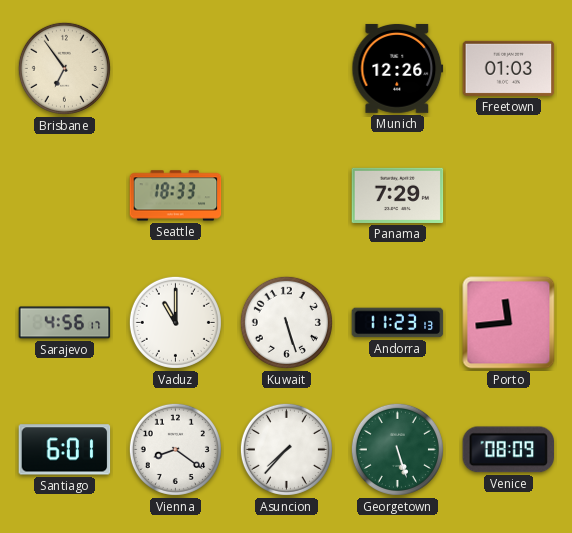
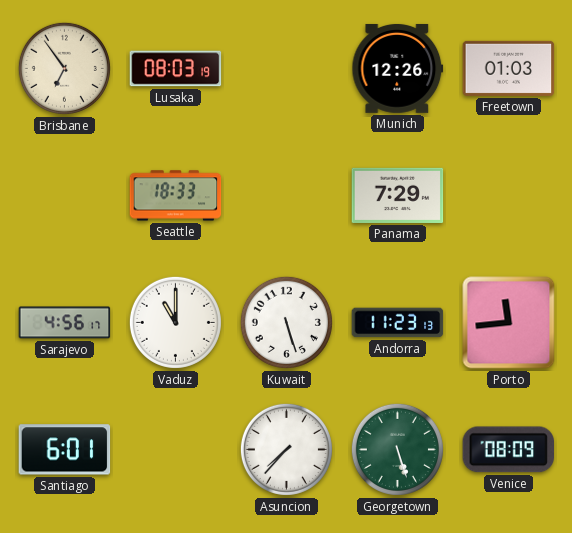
Lusaka: none -> 08:03 (176, 69)
Vienna: 8:21 -> none (175, 449)
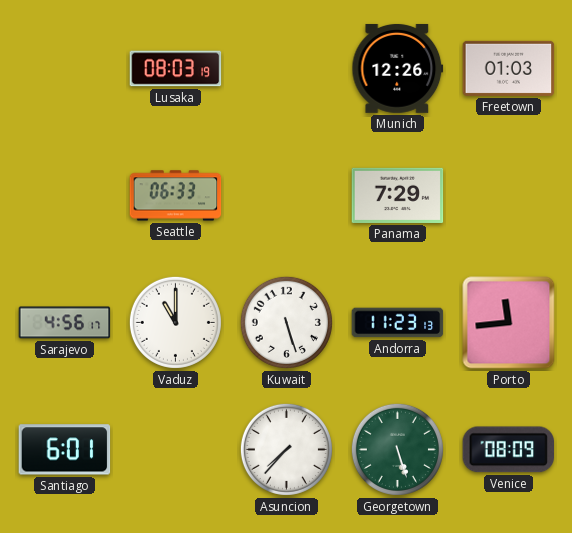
Brisbane: 6:54 -> none (64, 68)
Seattle: 18:33 -> 06:33 (176, 196)
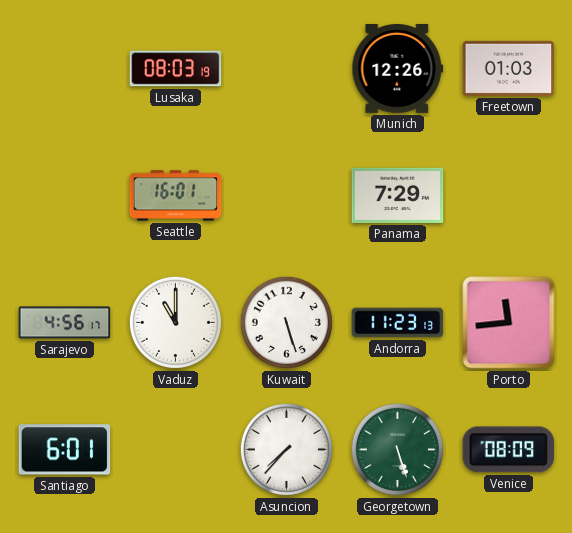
Seattle: 06:33 -> 16:01 (176, 196)
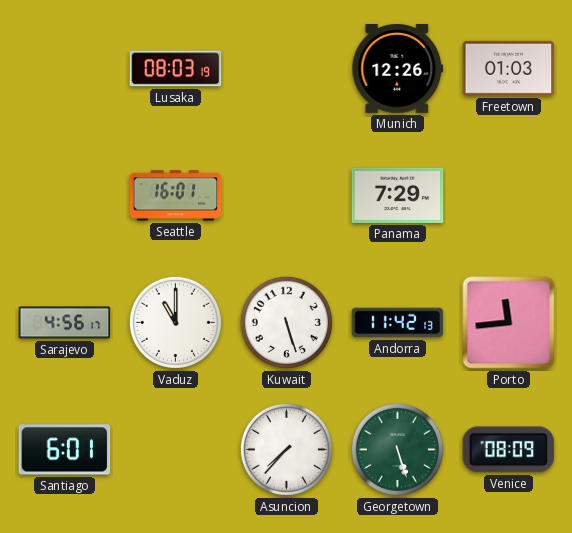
Andorra: 11:23 -> 11:42 (398, 323)
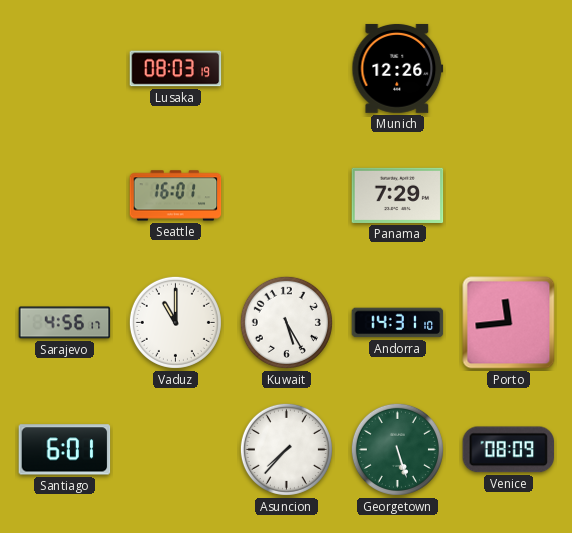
Freetown: 01:03 -> none (509, 68)
Kuwait: 5:27 -> 5:25 (286, 322)
Andorra: 11:42 -> 14:31 (398, 323)
